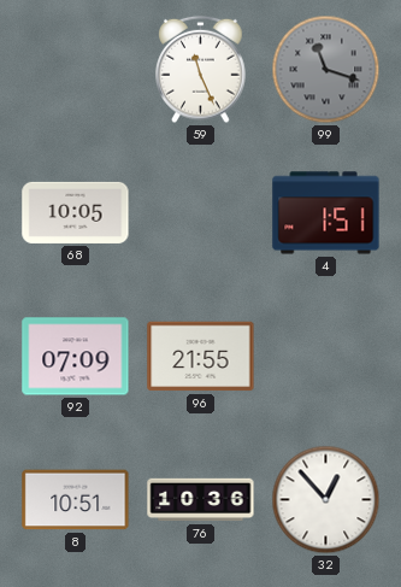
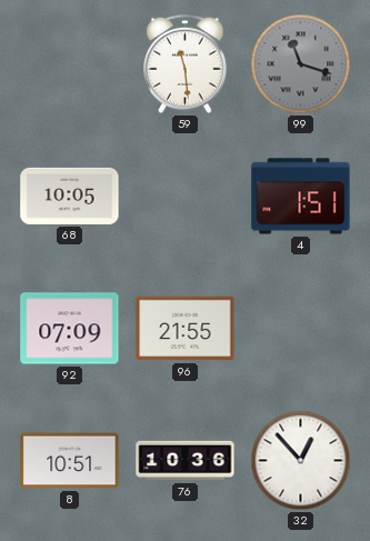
59: 11:26 -> 11:29 (186, 64)
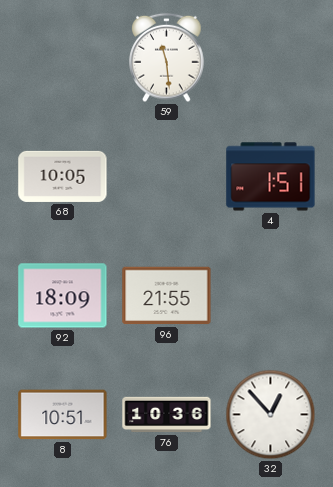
99: 11:18 -> none (301, 64)
92: 07:09 -> 18:09 (63, 296)
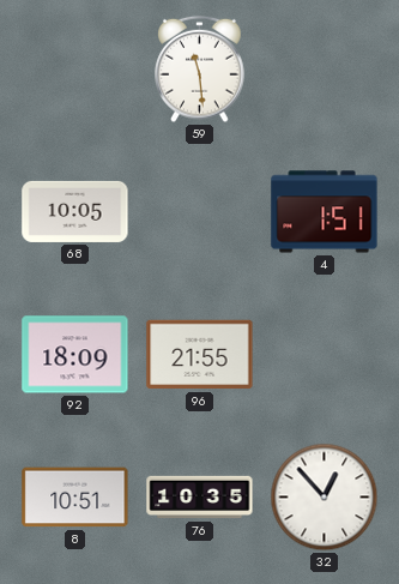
76: 10:36 -> 10:35 (200, 498)
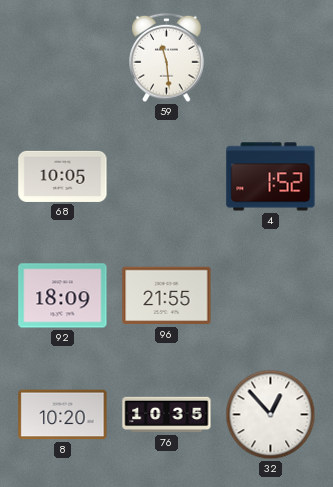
4: 1:51 -> 1:52 (271, 177)
8: 10:51 -> 10:20 (63, 415)
